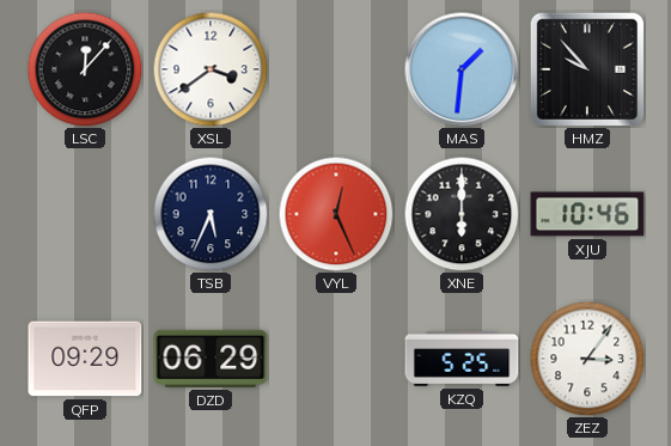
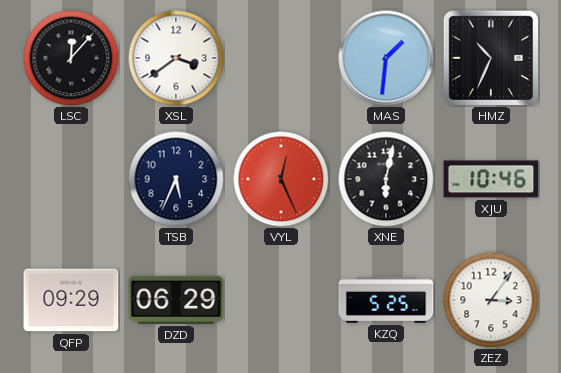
HMZ: 9:53 -> 10:34 (491, 58)
XNE: 6:00 -> 6:02 (386, 179)
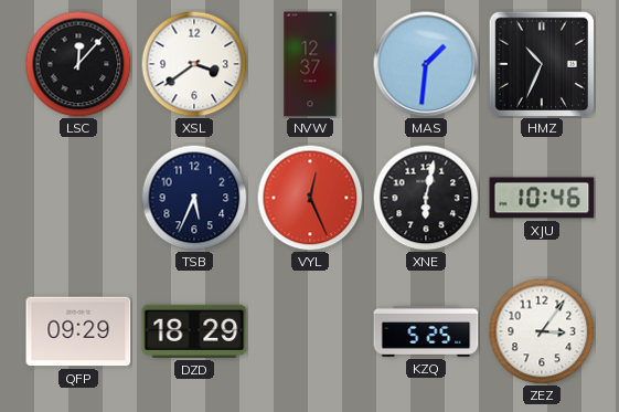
NVW: none -> 12:37 (310, 64)
DZD: 06:29 -> 18:29 (194, 331)
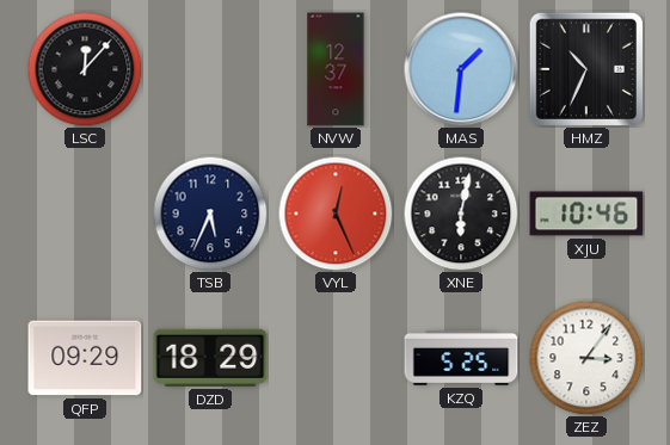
XSL: 3:39 -> none (194, 64)
